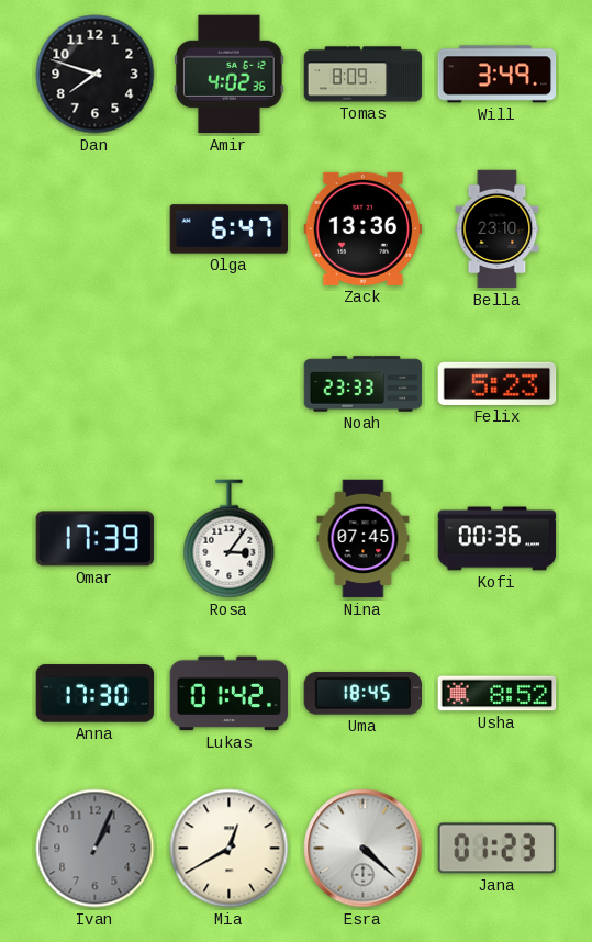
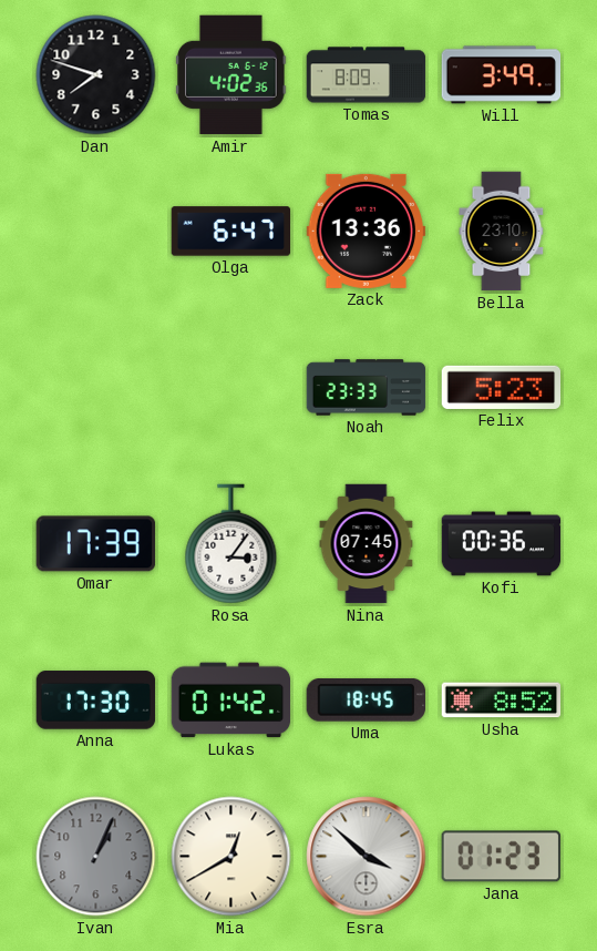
Esra: 4:22 -> 3:52 (367, 857)
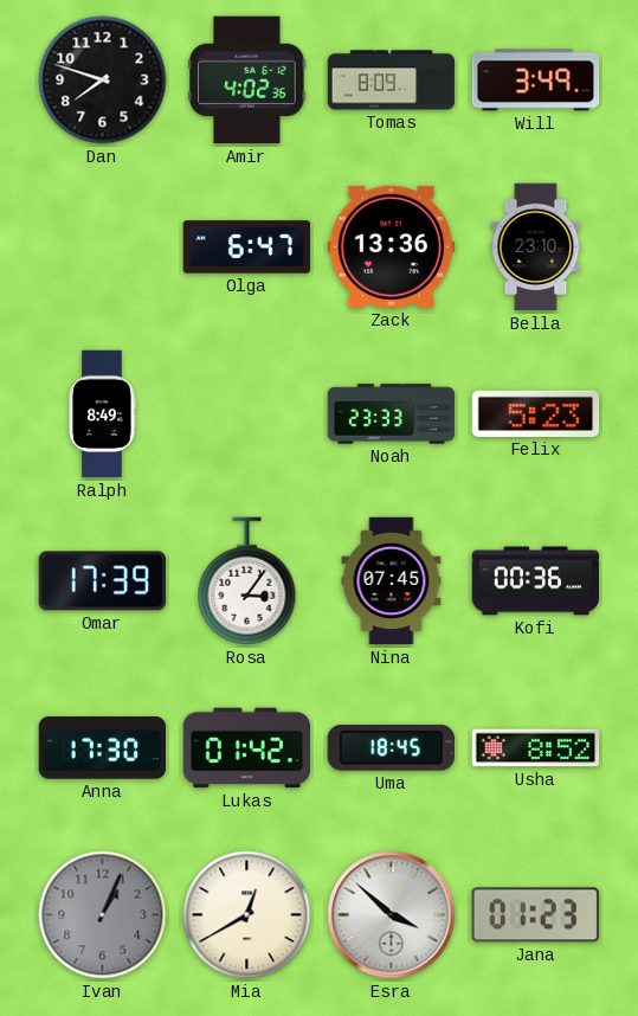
Ralph: none -> 8:49 (102, 414)
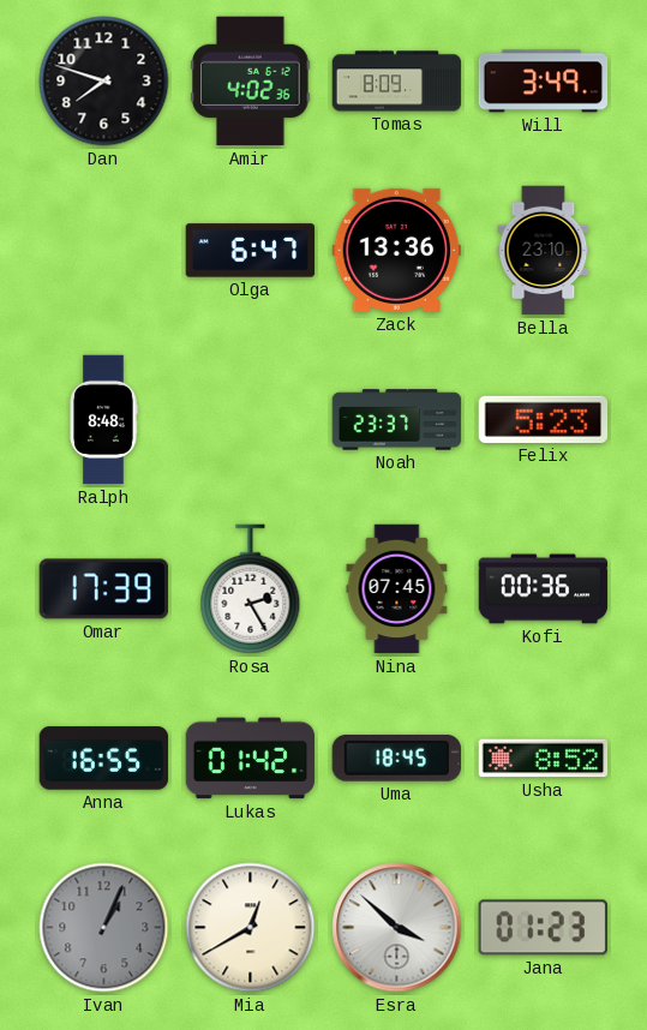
Ralph: 8:49 -> 8:48 (103, 420)
Noah: 23:33 -> 23:37 (397, 420)
Rosa: 3:06 -> 2:25 (251, 589)
Anna: 17:30 -> 16:55 (104, 759)
